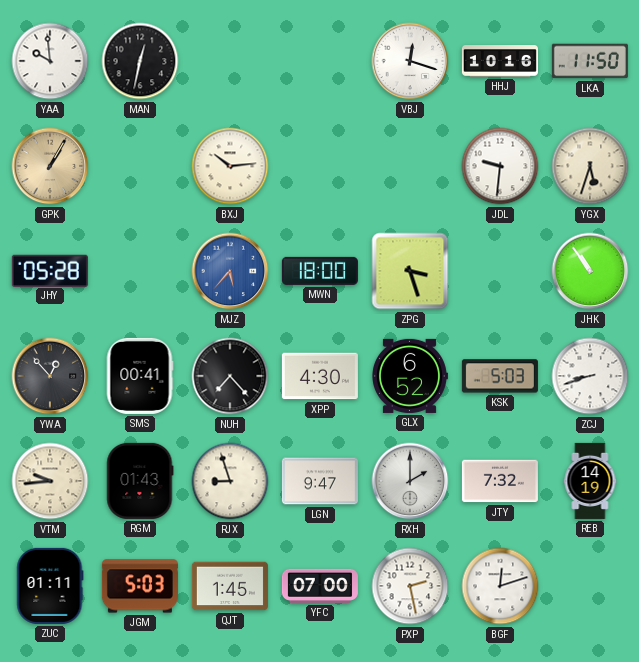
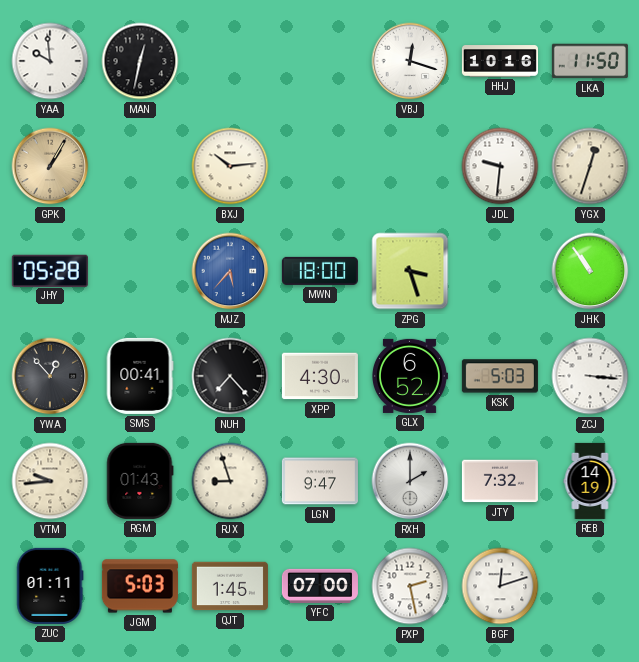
YGX: 5:33 -> 12:33 (590, 166)
ZCJ: 8:42 -> 3:16 (590, 376)
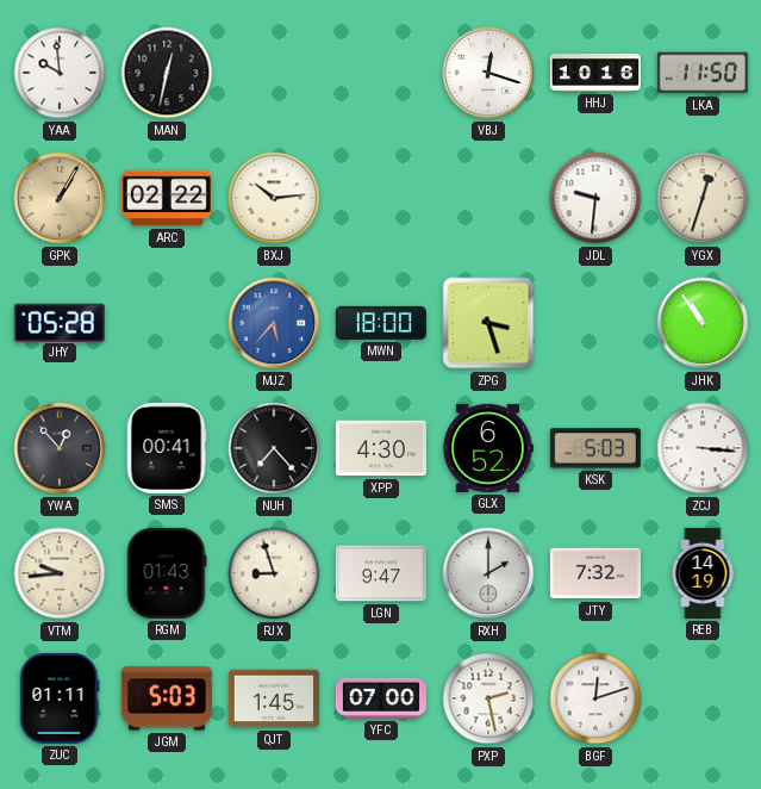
ARC: none -> 02:22 (167, 198)
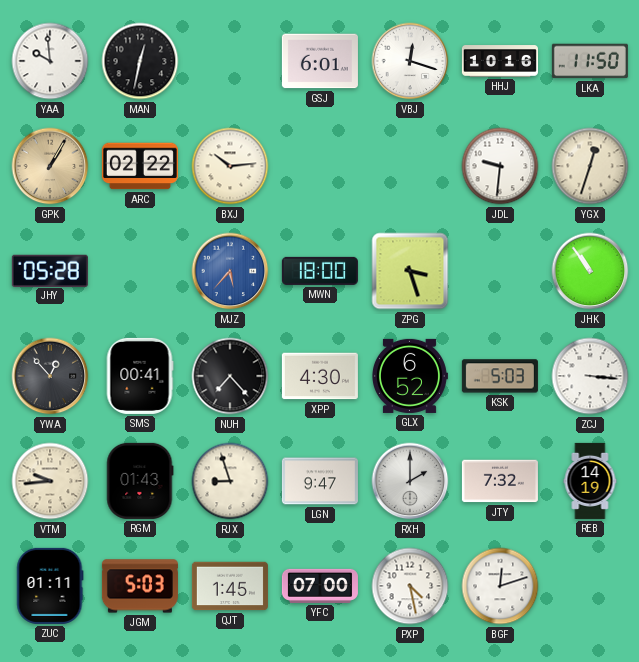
GSJ: none -> 6:01 (320, 61)
PXP: 2:28 -> 4:28 (410, 586)
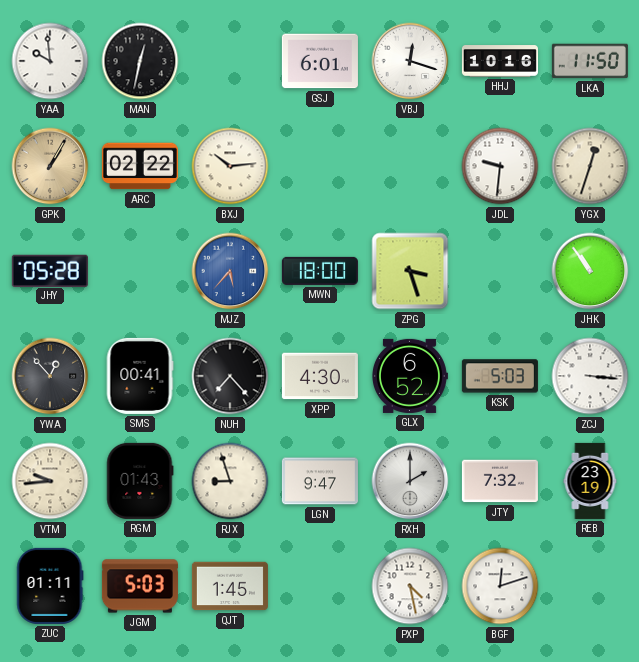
REB: 14:19 -> 23:19 (590, 481)
YFC: 07:00 -> none (320, 586)
